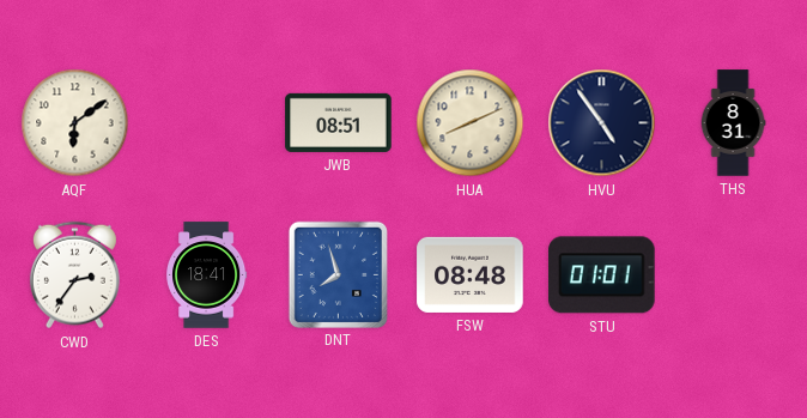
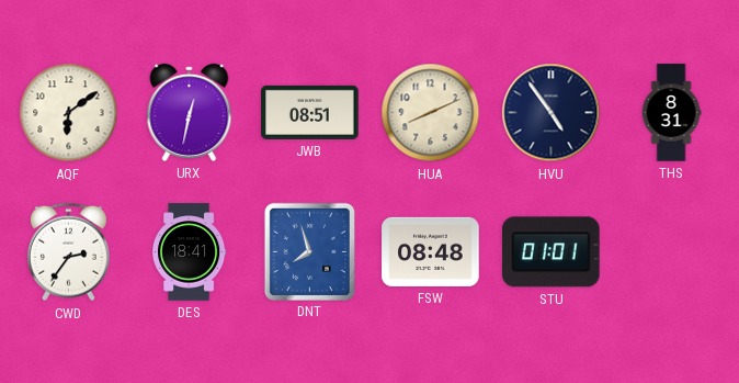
URX: none -> 12:32 (190, 112)
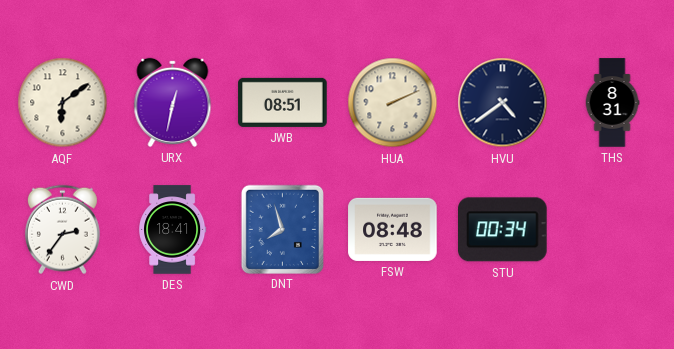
HUA: 8:11 -> 2:11 (393, 103)
HVU: 4:54 -> 4:39 (503, 103)
STU: 01:01 -> 00:34 (503, 230)
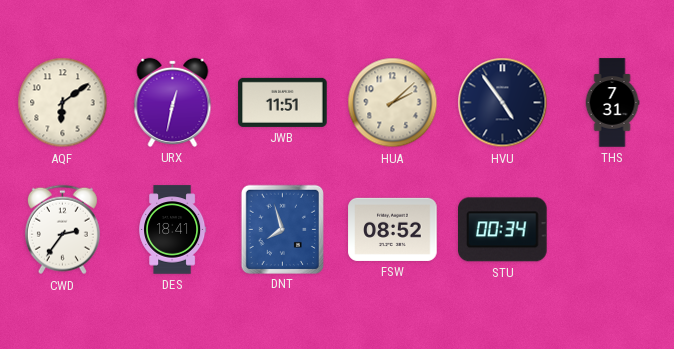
JWB: 08:51 -> 11:51 (283, 102)
HUA: 2:11 -> 2:08 (393, 103)
HVU: 4:39 -> 4:54 (503, 103)
THS: 8:31 -> 7:31 (612, 103)
FSW: 08:48 -> 08:52 (393, 229)
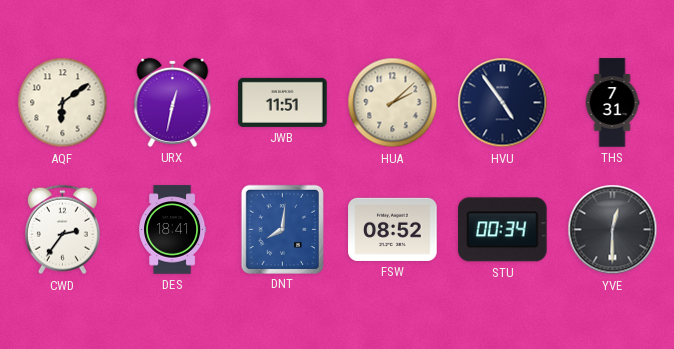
DNT: 7:57 -> 8:01 (282, 229)
YVE: none -> 12:30 (613, 230)
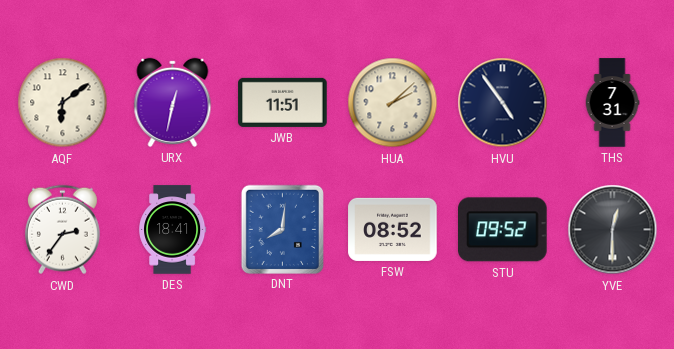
STU: 00:34 -> 09:52 (503, 230)
